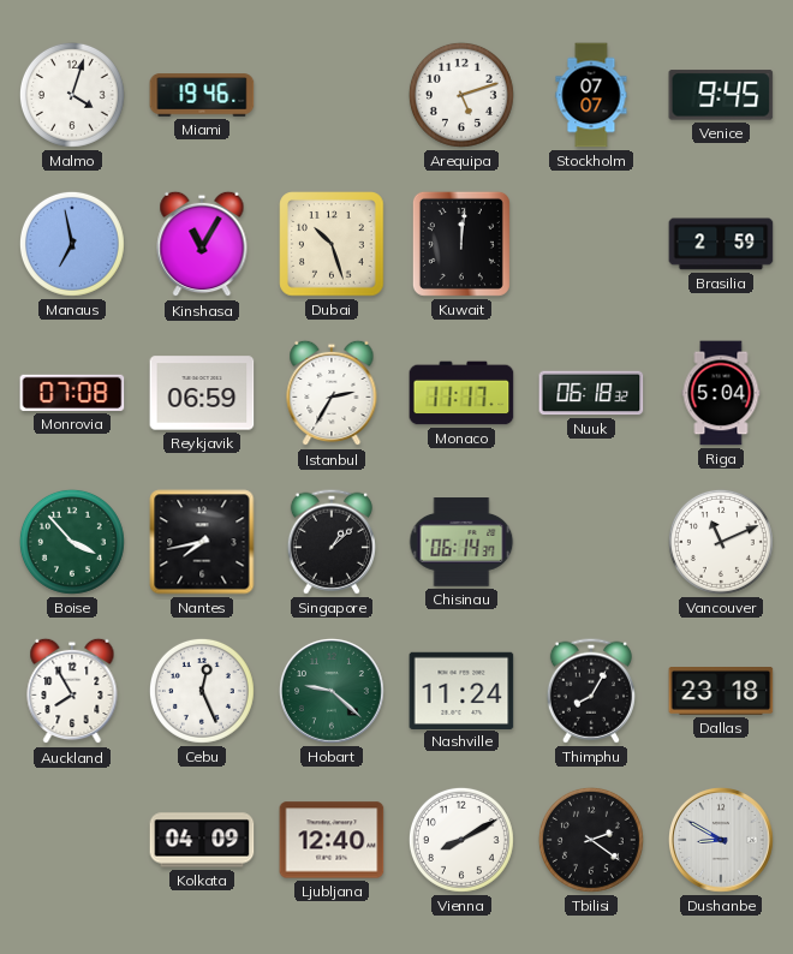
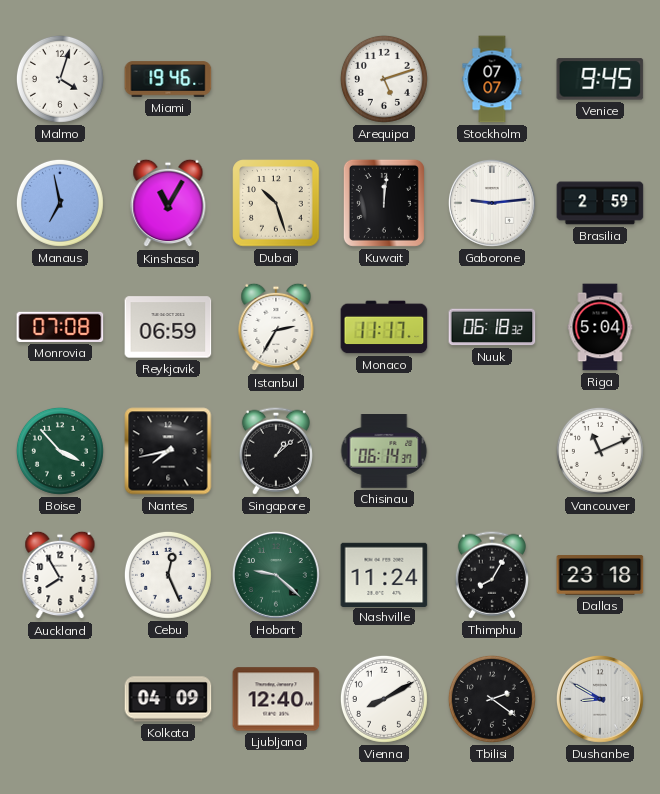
Gaborone: none -> 9:14 (492, 203)
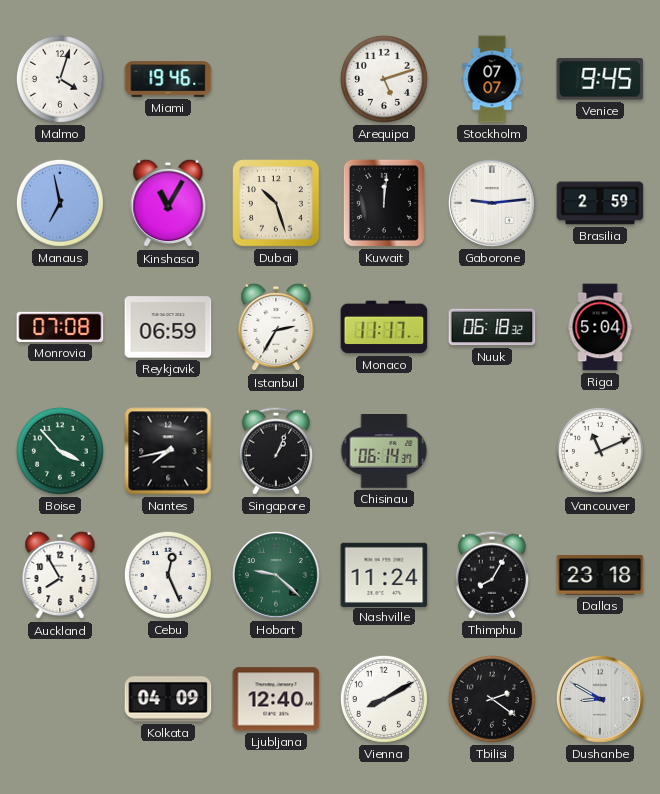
Singapore: 1:08 -> 1:04 (276, 451)
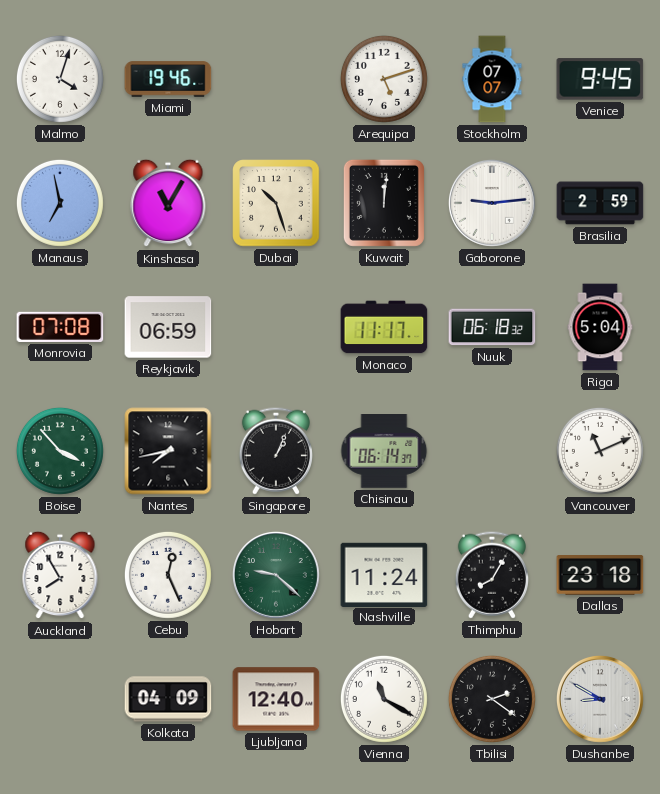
Istanbul: 2:35 -> none (276, 327)
Vienna: 8:10 -> 11:20 (384, 699)
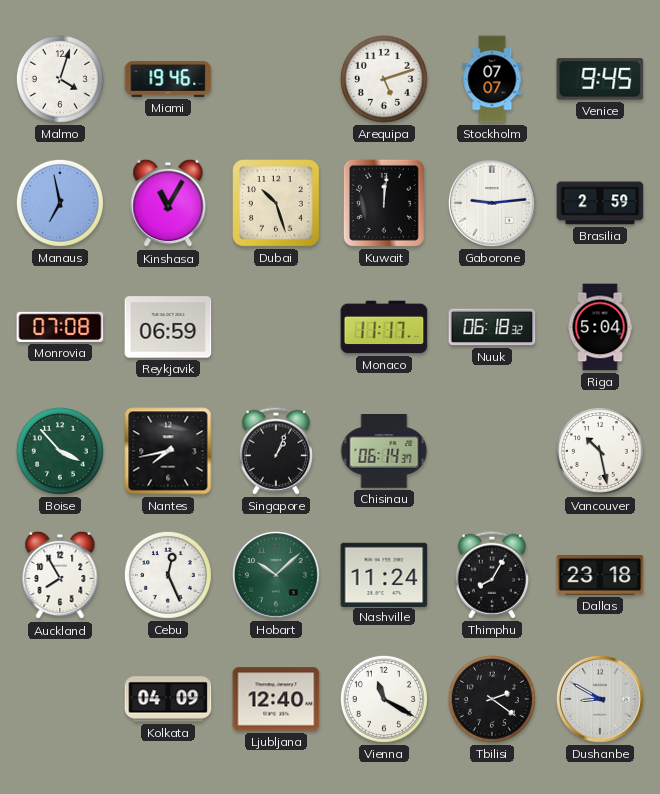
Vancouver: 11:11 -> 10:28 (600, 451)
Hobart: 9:22 -> 10:08 (276, 575)
